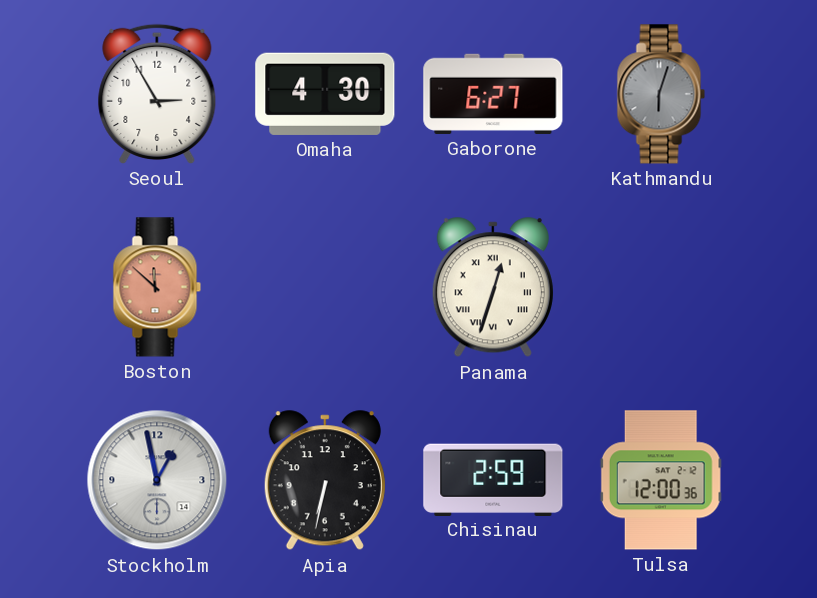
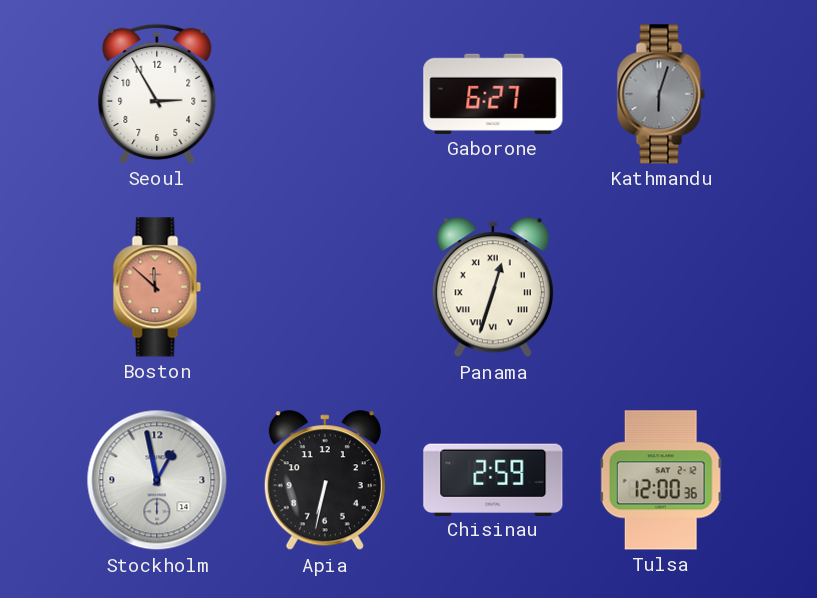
Omaha: 4:30 -> none (325, 94)
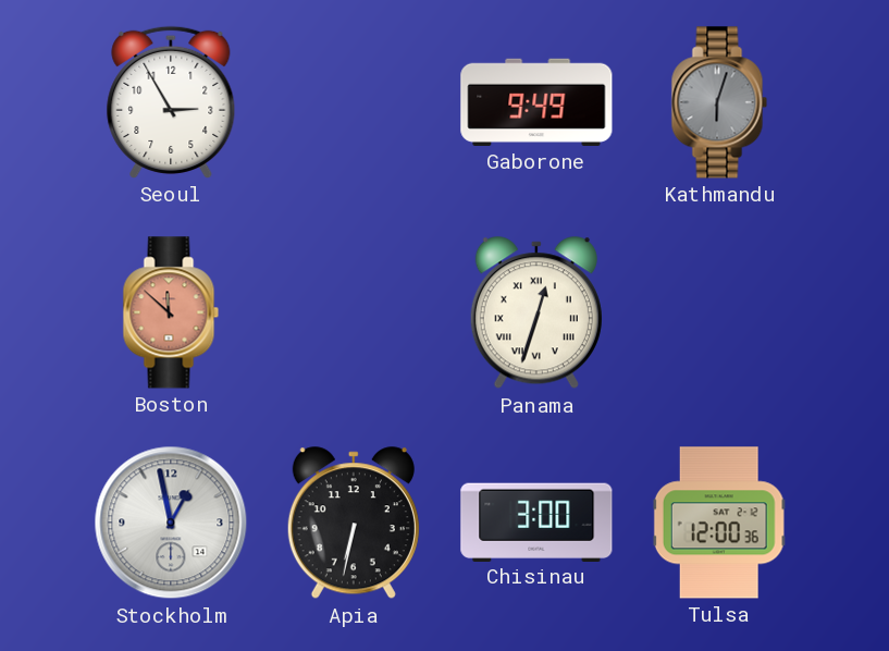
Gaborone: 6:27 -> 9:49 (536, 102)
Chisinau: 2:59 -> 3:00 (536, 521)
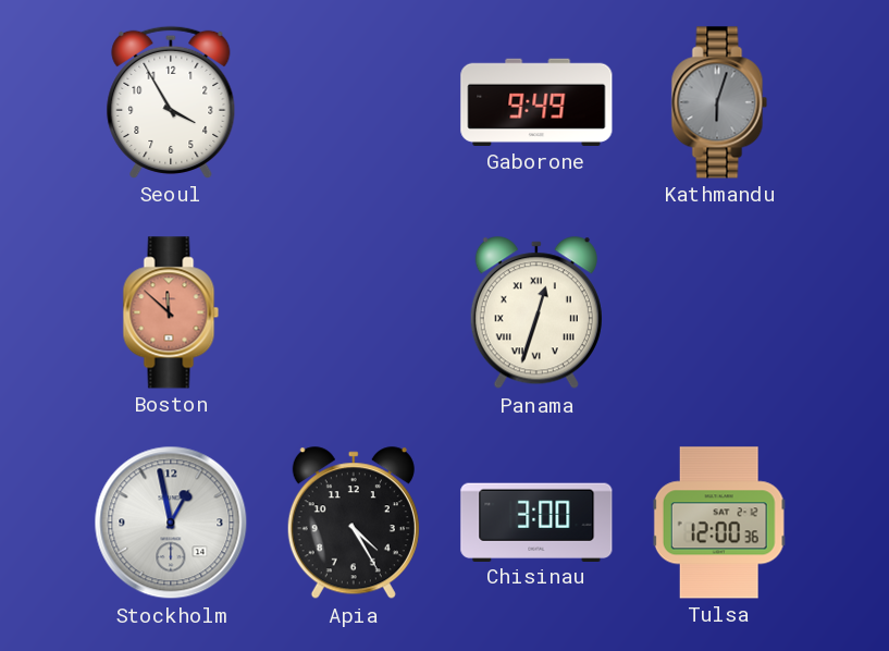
Seoul: 2:55 -> 3:55 (171, 102)
Apia: 6:32 -> 4:25 (354, 524)
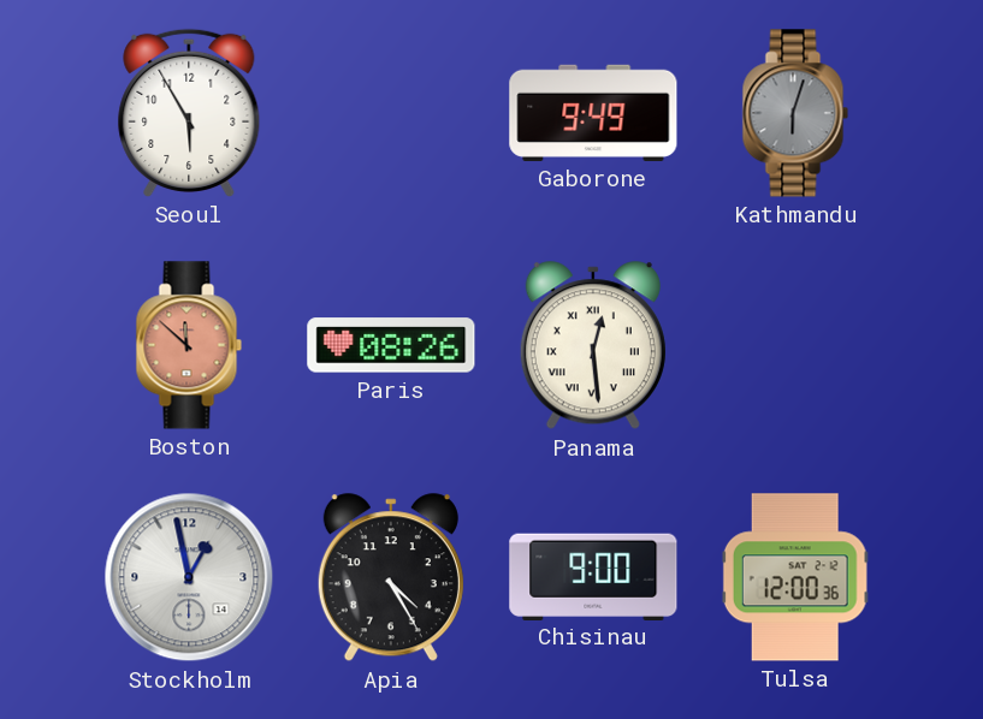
Seoul: 3:55 -> 5:55 (189, 113)
Paris: none -> 08:26 (391, 345)
Panama: 12:33 -> 12:29 (593, 346)
Chisinau: 3:00 -> 9:00 (593, 576)
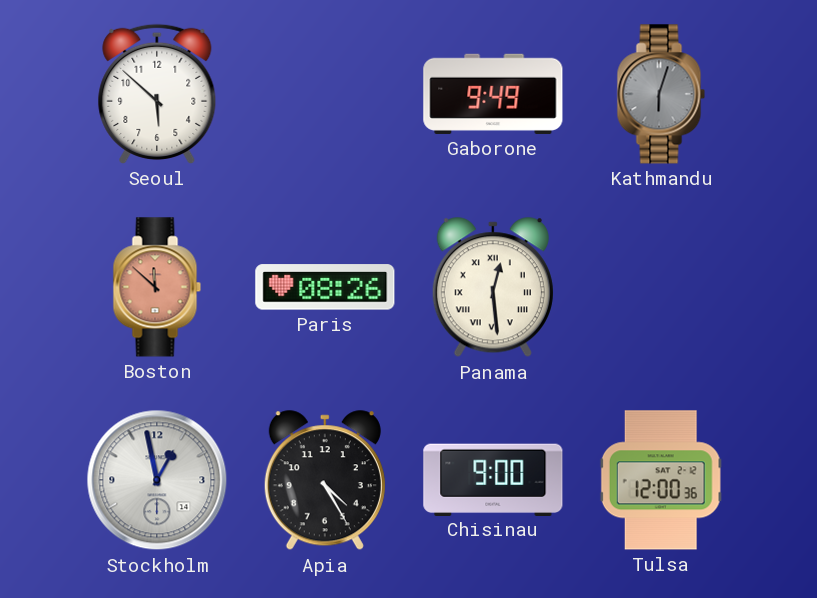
Seoul: 5:55 -> 5:52 (157, 94)
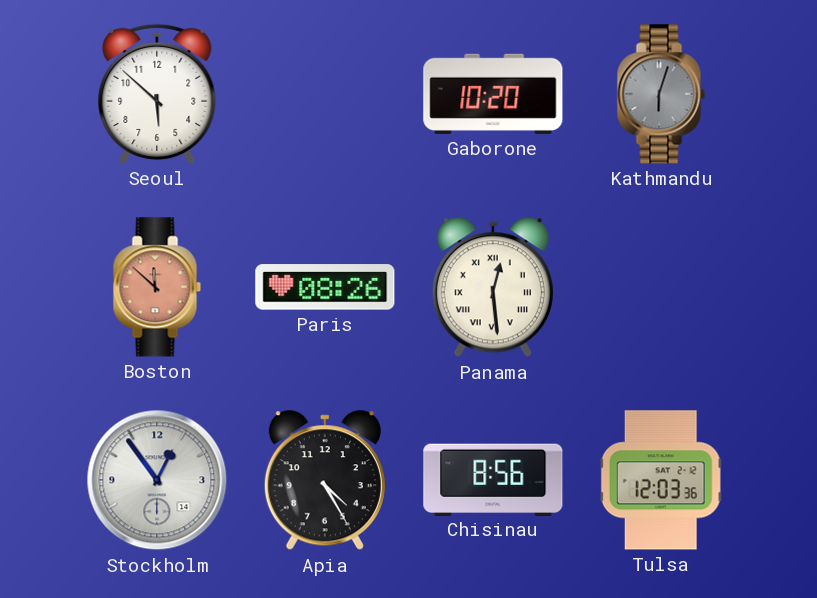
Gaborone: 9:49 -> 10:20 (493, 94)
Stockholm: 12:58 -> 12:54 (157, 480)
Chisinau: 9:00 -> 8:56 (493, 479)
Tulsa: 12:00 -> 12:03 (661, 480)
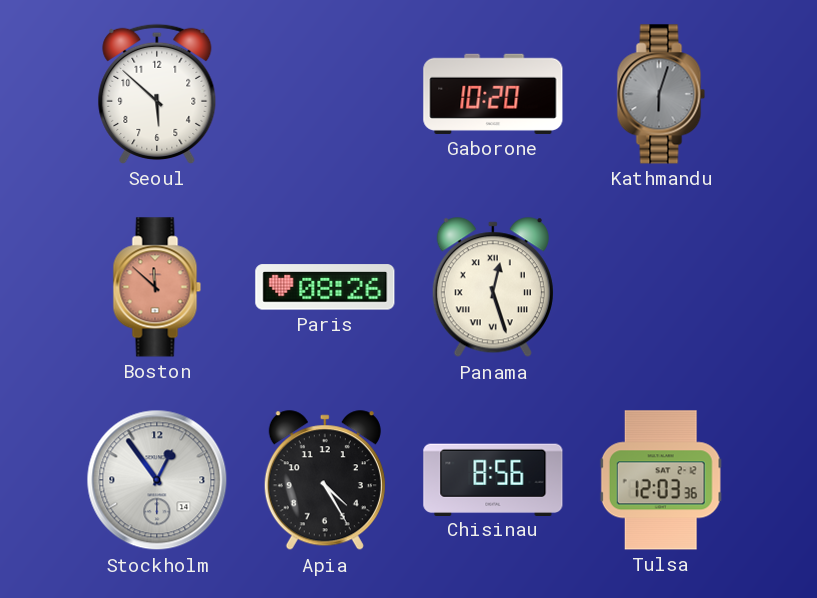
Panama: 12:29 -> 12:27 (493, 288)
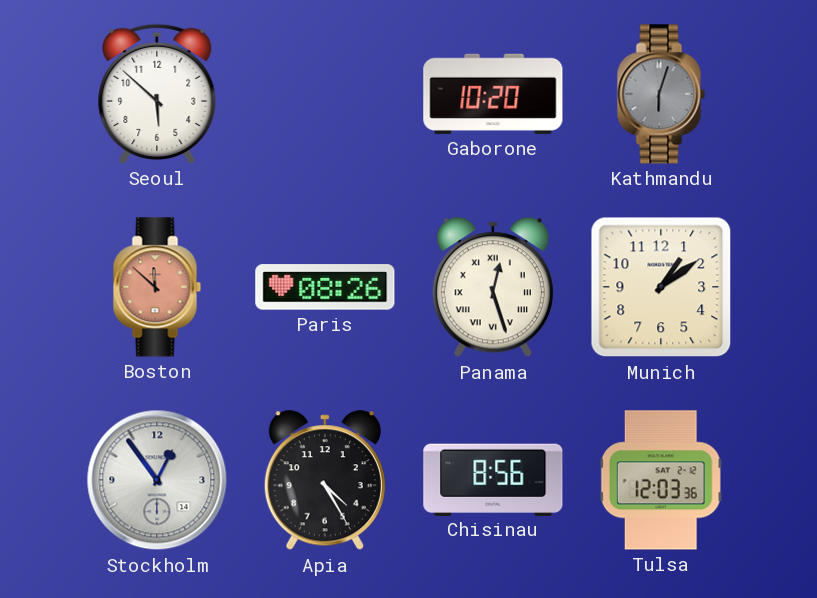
Munich: none -> 1:09 (661, 287)
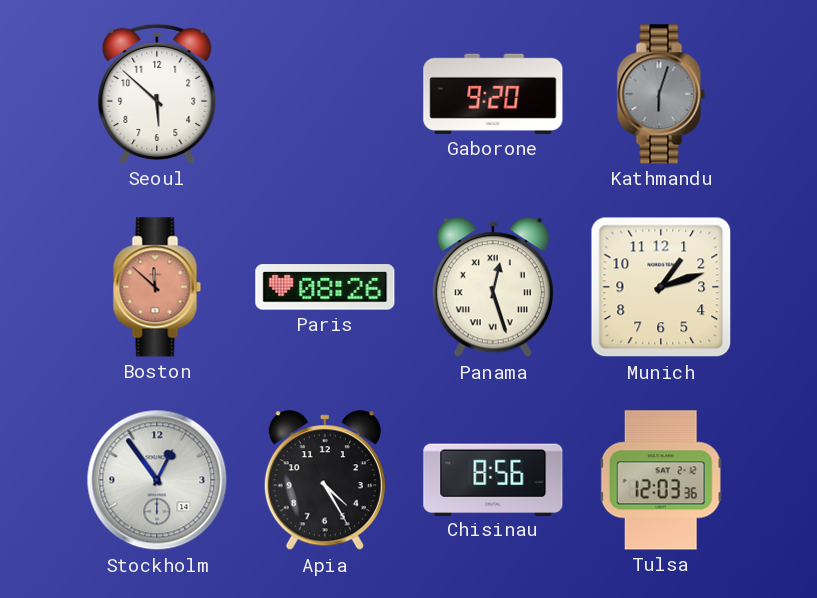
Gaborone: 10:20 -> 9:20 (493, 94)
Munich: 1:09 -> 1:12 (661, 287)
